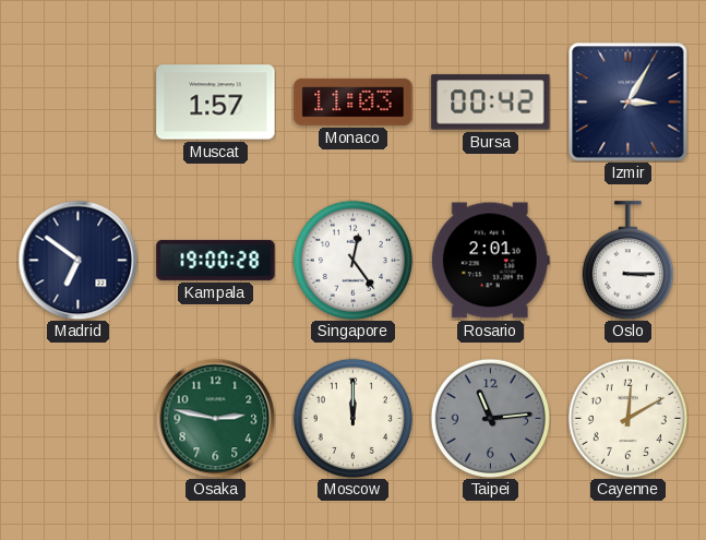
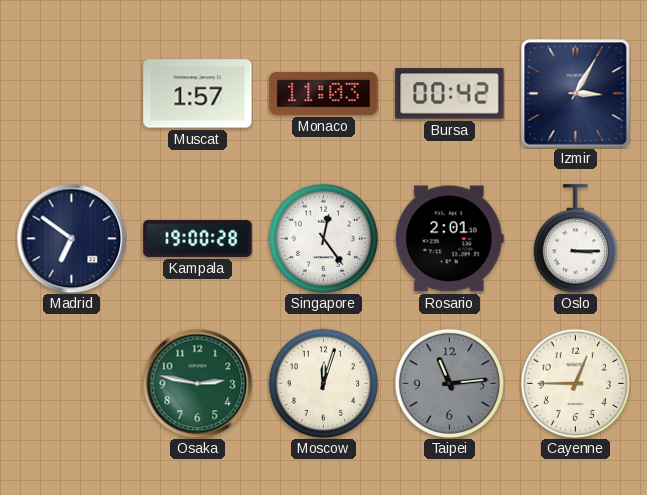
Moscow: 12:00 -> 12:03 (323, 383)
Cayenne: 12:10 -> 12:45 (575, 383)
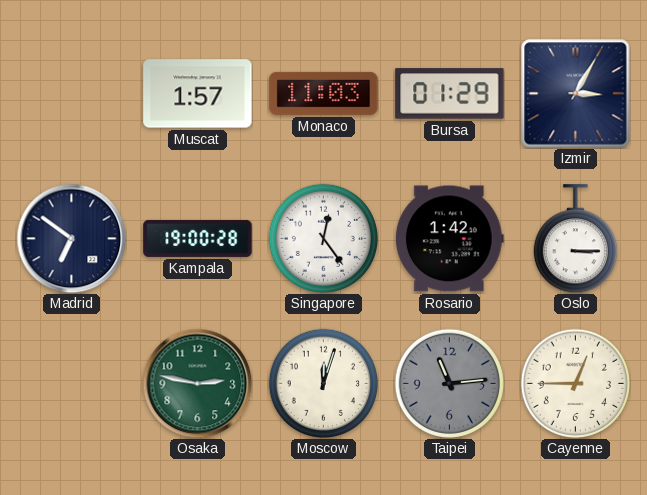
Bursa: 00:42 -> 01:29 (450, 94)
Rosario: 2:01 -> 1:42 (449, 239)
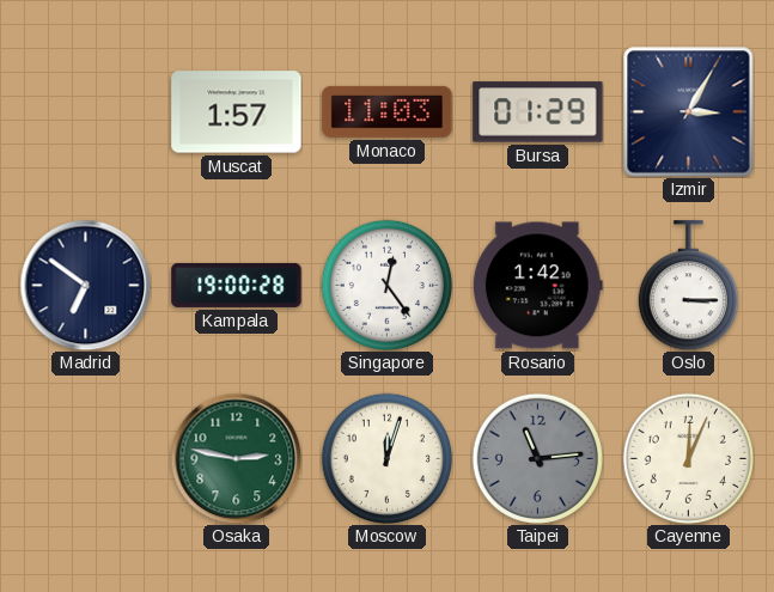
Cayenne: 12:45 -> 12:04 (688, 458)
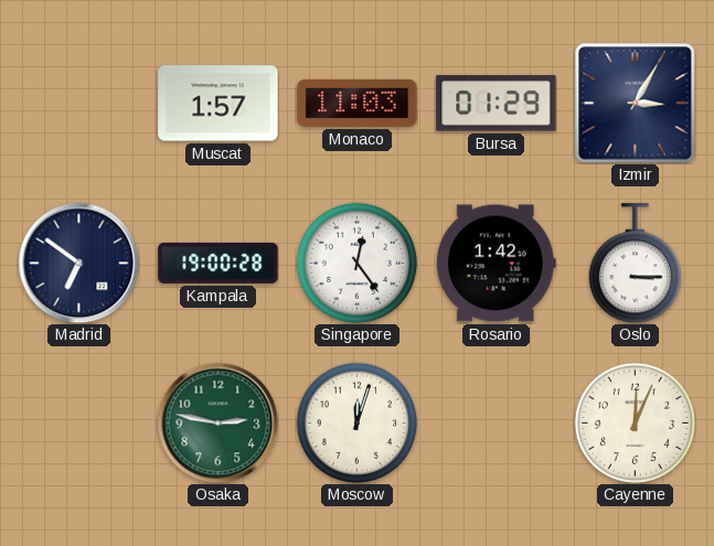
Taipei: 11:14 -> none (537, 458)
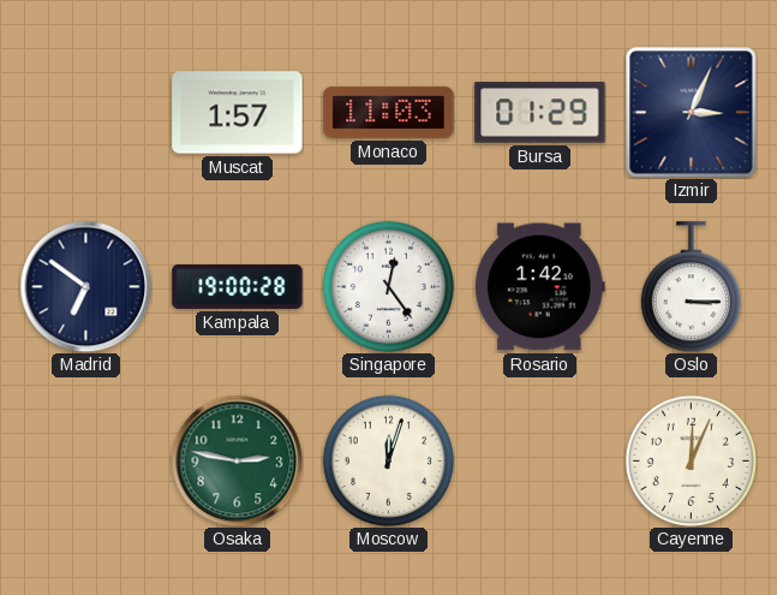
Izmir: 3:05 -> 3:04 (691, 112)
